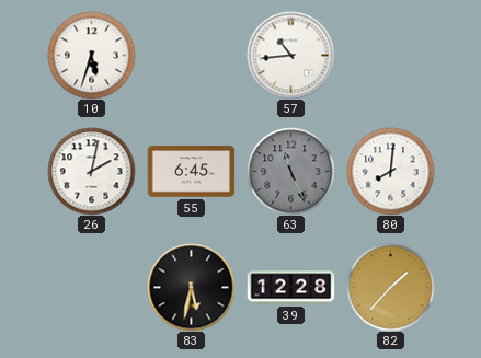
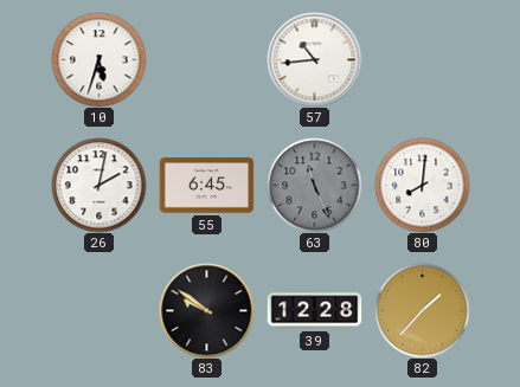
83: 5:32 -> 9:51 (206, 310)
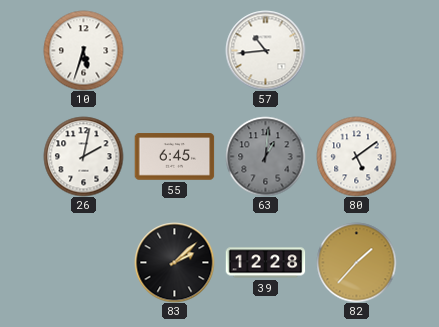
63: 11:26 -> 1:01 (265, 156)
80: 8:01 -> 5:09 (356, 156)
83: 9:51 -> 2:08 (174, 262)
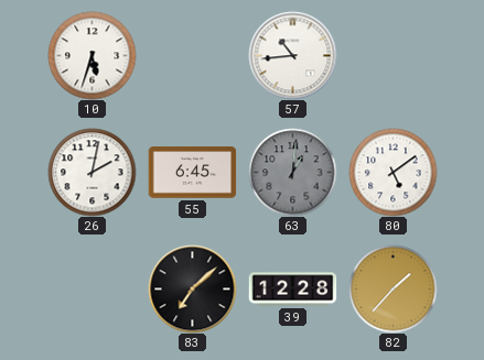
83: 2:08 -> 7:08 (192, 288)
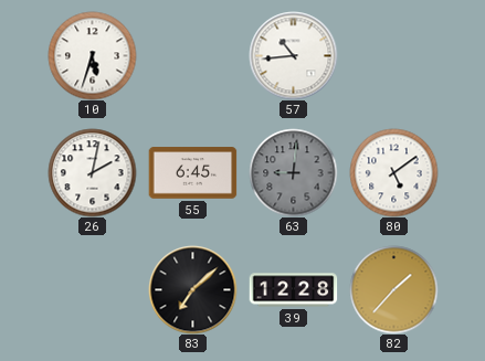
63: 1:01 -> 9:01 (293, 172)
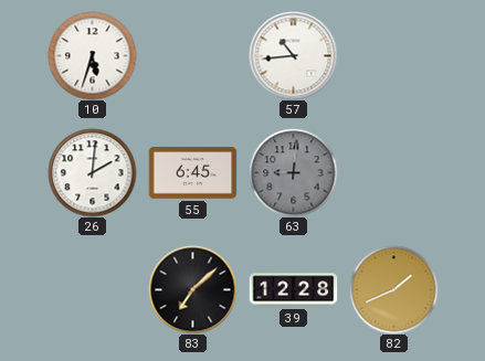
26: 2:02 -> 2:01 (92, 172)
80: 5:09 -> none (393, 172)
82: 1:37 -> 1:41 (393, 289)
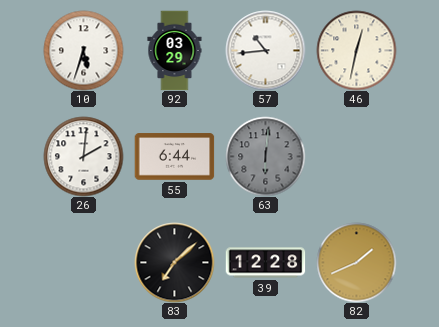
92: none -> 03:29 (175, 50)
46: none -> 12:32 (356, 50)
55: 6:45 -> 6:44 (174, 157)
63: 9:01 -> 6:01 (265, 156)
